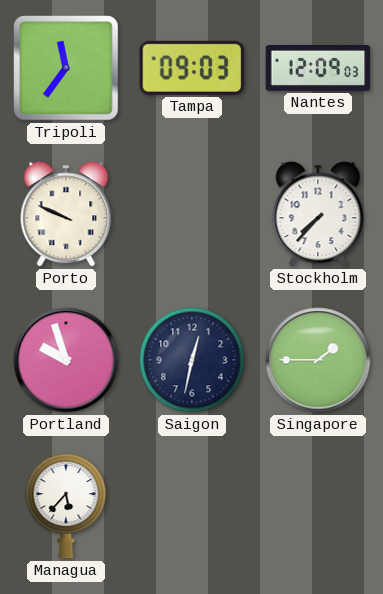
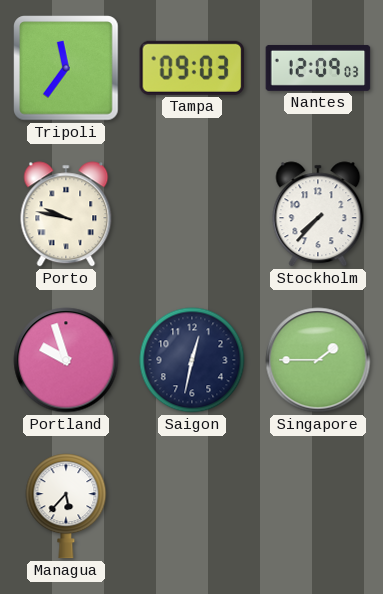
Porto: 9:49 -> 9:47 (66, 214)
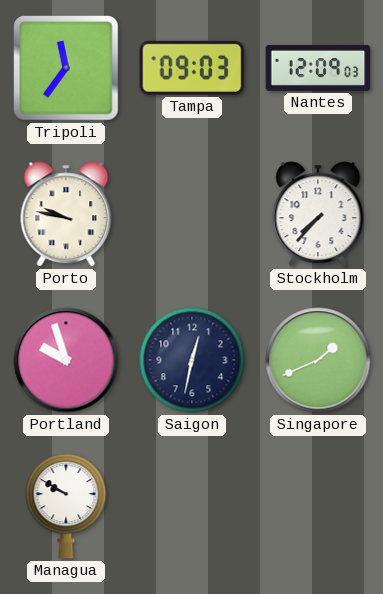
Singapore: 1:45 -> 1:41 (318, 360)
Managua: 5:37 -> 9:50 (66, 506)
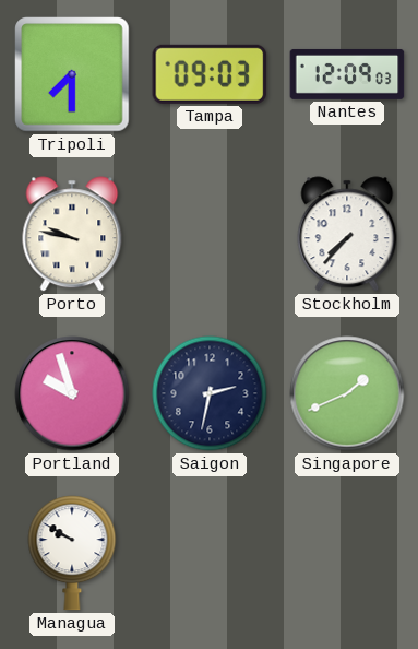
Tripoli: 11:36 -> 7:30 (72, 74)
Saigon: 12:32 -> 2:32 (210, 393)
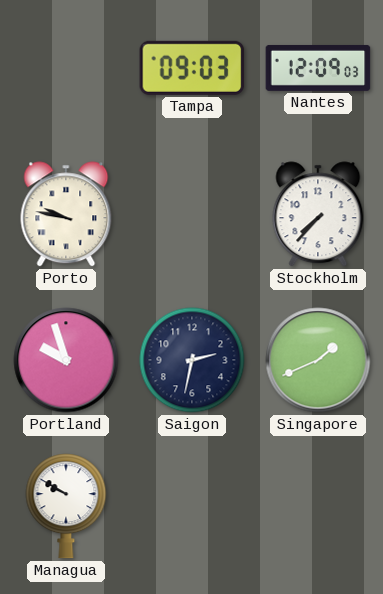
Tripoli: 7:30 -> none (72, 74)
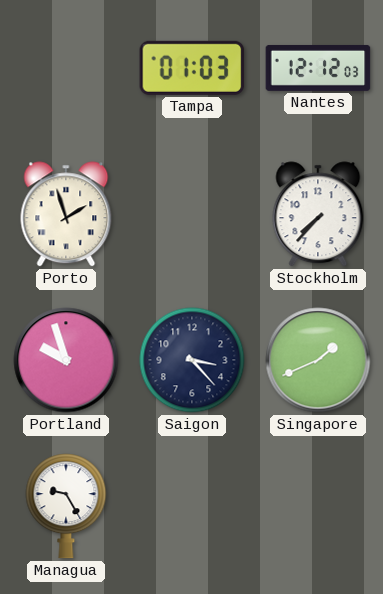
Tampa: 09:03 -> 01:03 (192, 68)
Nantes: 12:09 -> 12:12 (318, 68)
Porto: 9:47 -> 1:57 (66, 214)
Saigon: 2:32 -> 3:23 (192, 360)
Managua: 9:50 -> 9:25 (66, 506)
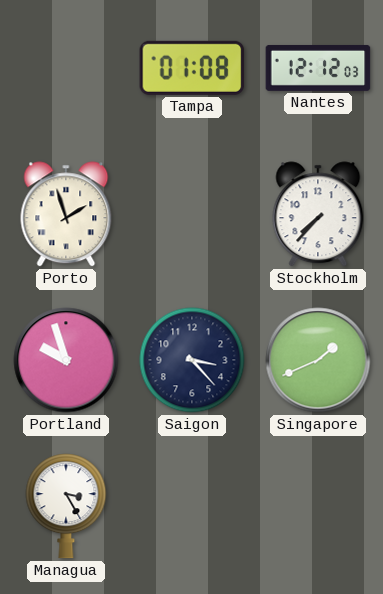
Tampa: 01:03 -> 01:08 (192, 68)
Managua: 9:25 -> 3:25 (66, 506)
